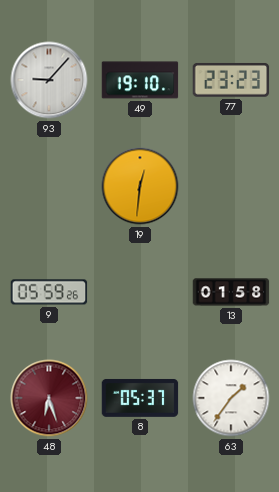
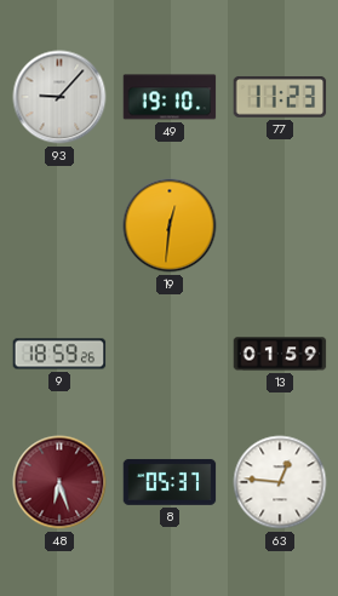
77: 23:23 -> 11:23 (280, 97)
9: 05:59 -> 18:59 (59, 354)
13: 01:58 -> 01:59 (280, 354)
63: 1:36 -> 12:46 (280, 482)
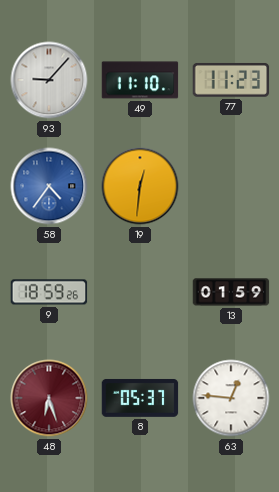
49: 19:10 -> 11:10 (140, 80)
58: none -> 4:36 (49, 186)
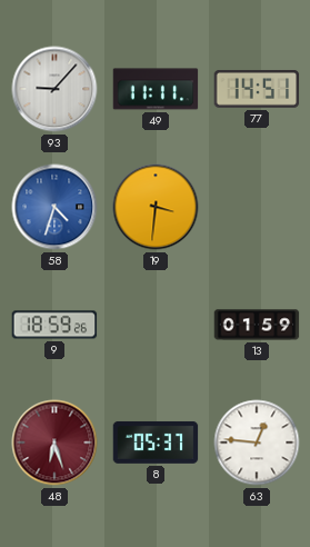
49: 11:10 -> 11:11 (156, 89)
77: 11:23 -> 14:51 (257, 89)
58: 4:36 -> 4:33 (54, 207)
19: 12:31 -> 3:31 (156, 207)
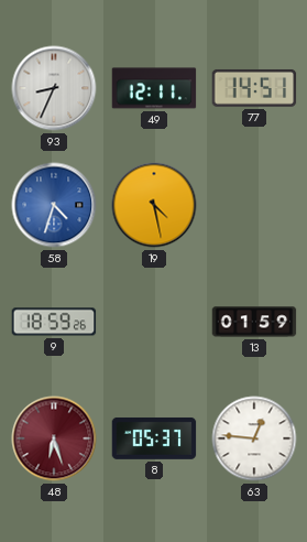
93: 9:07 -> 8:34 (54, 88)
49: 11:11 -> 12:11 (154, 88)
19: 3:31 -> 4:28 (154, 205)
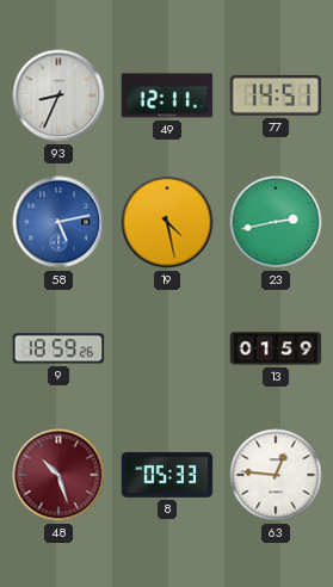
58: 4:33 -> 5:13 (58, 222)
23: none -> 2:43 (276, 222)
48: 6:27 -> 10:27 (58, 475)
8: 05:37 -> 05:33 (167, 475)
